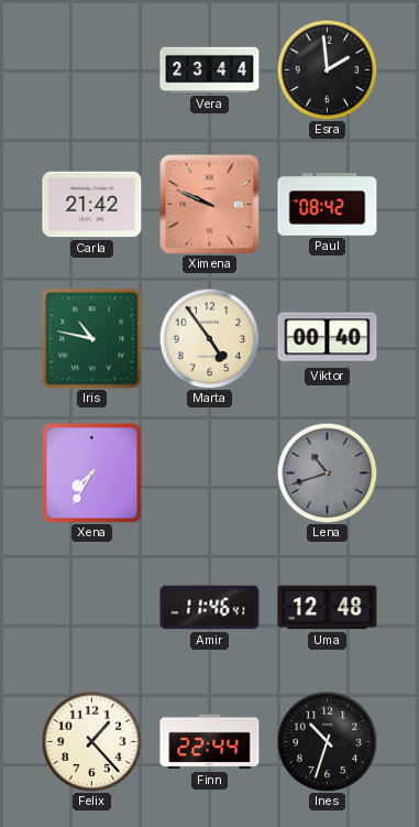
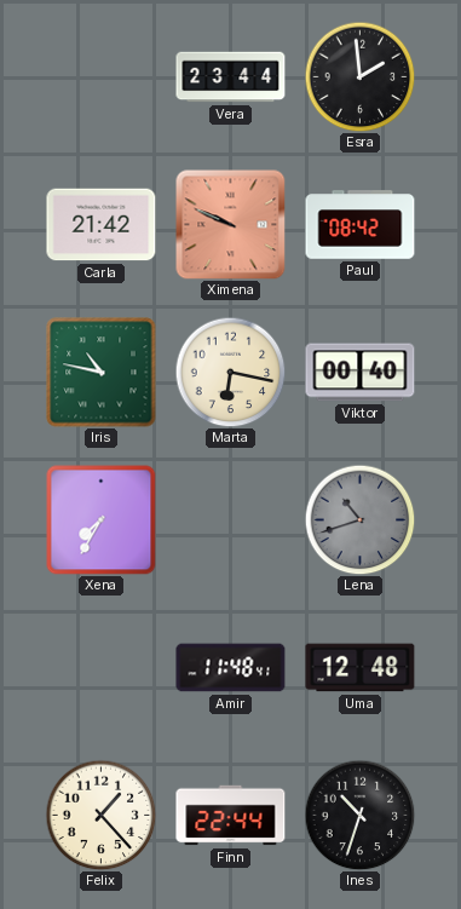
Marta: 4:54 -> 6:17 (230, 372)
Amir: 11:46 -> 11:48 (231, 668)
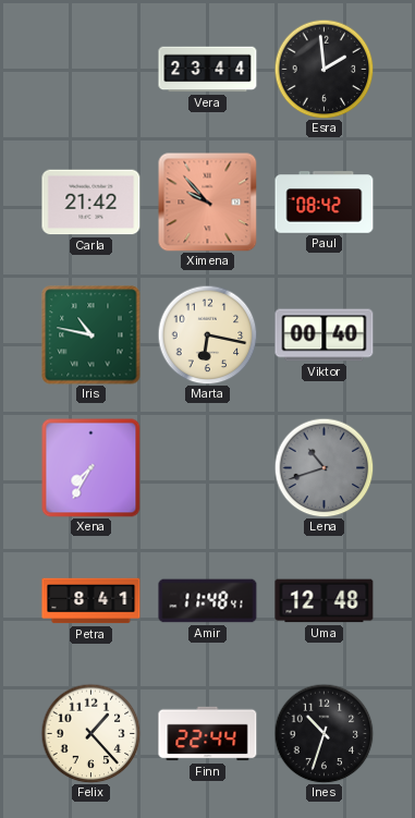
Ximena: 9:49 -> 9:53 (207, 202)
Petra: none -> 8:41 (91, 601)
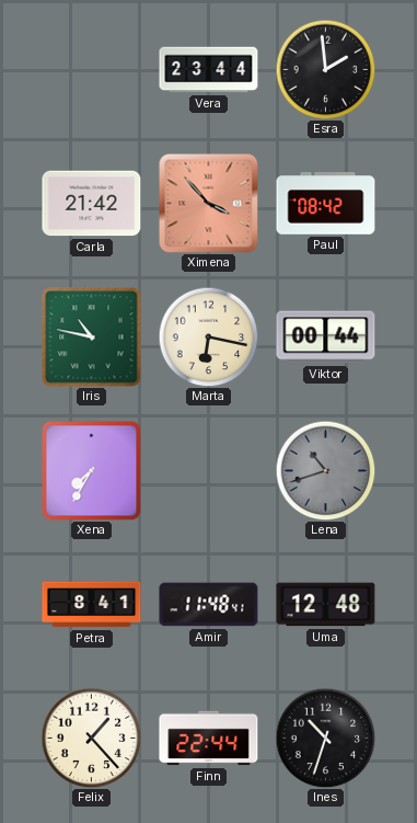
Ximena: 9:53 -> 3:53 (208, 203)
Viktor: 00:40 -> 00:44 (326, 338)
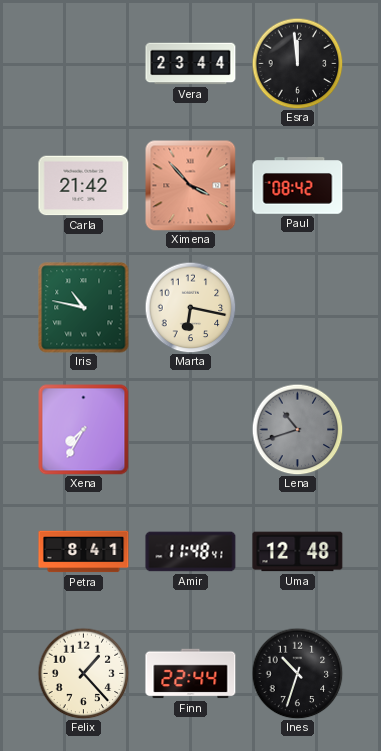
Esra: 1:59 -> 11:59 (297, 63)
Viktor: 00:44 -> none (326, 338)
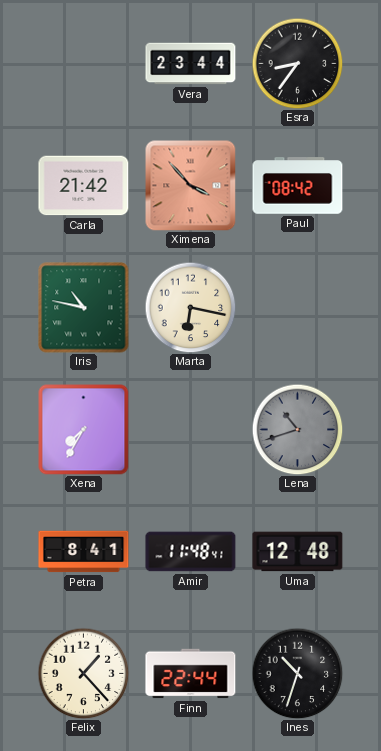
Esra: 11:59 -> 8:36 (297, 63)
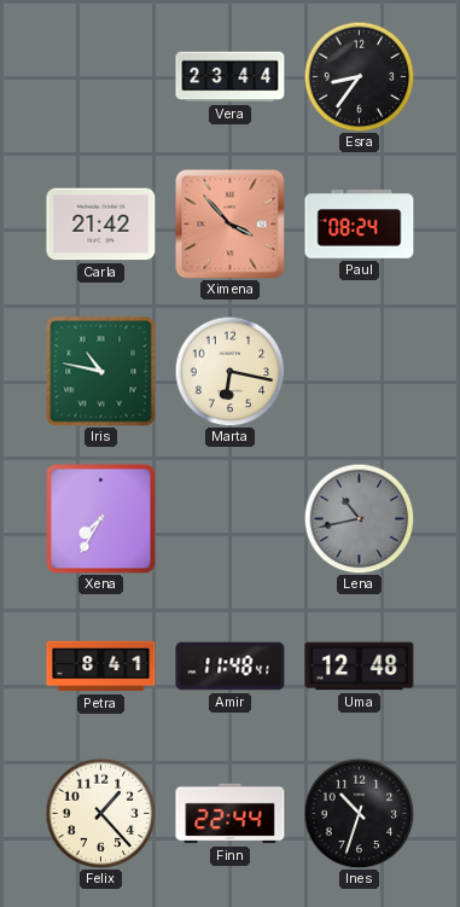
Paul: 08:42 -> 08:24 (360, 225)
Lena: 10:42 -> 10:43 (359, 518)
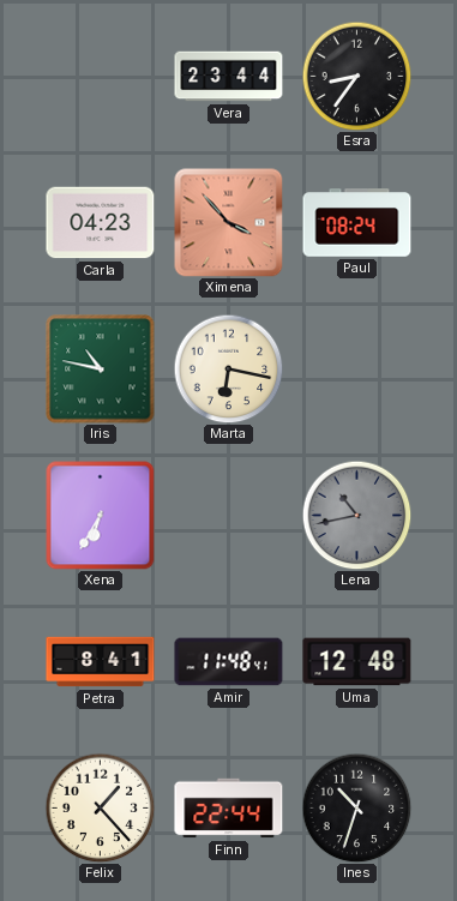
Carla: 21:42 -> 04:23 (101, 223)
Xena: 7:35 -> 6:35 (101, 516)
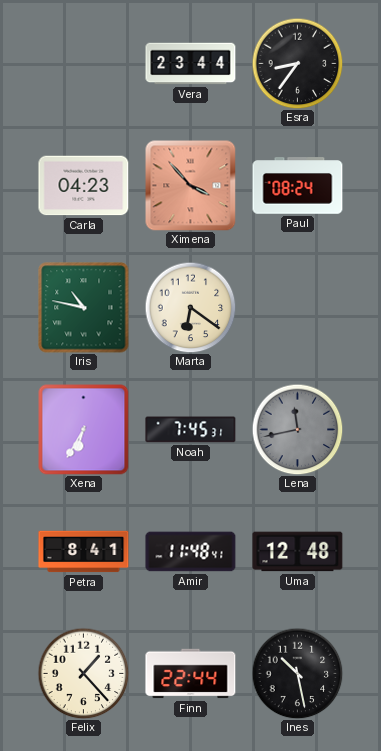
Marta: 6:17 -> 6:21 (190, 307)
Noah: none -> 7:45 (191, 430)
Lena: 10:43 -> 11:43 (297, 429)
Ines: 10:33 -> 10:28 (297, 673)
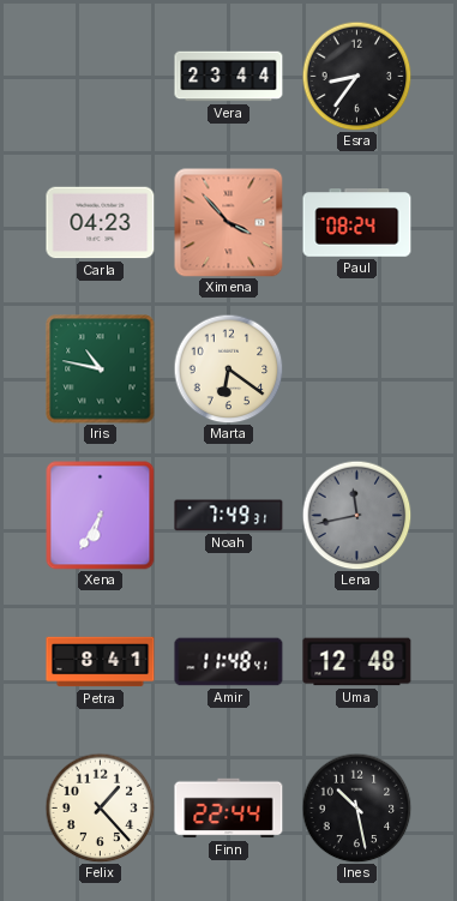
Noah: 7:45 -> 7:49 (229, 516)
